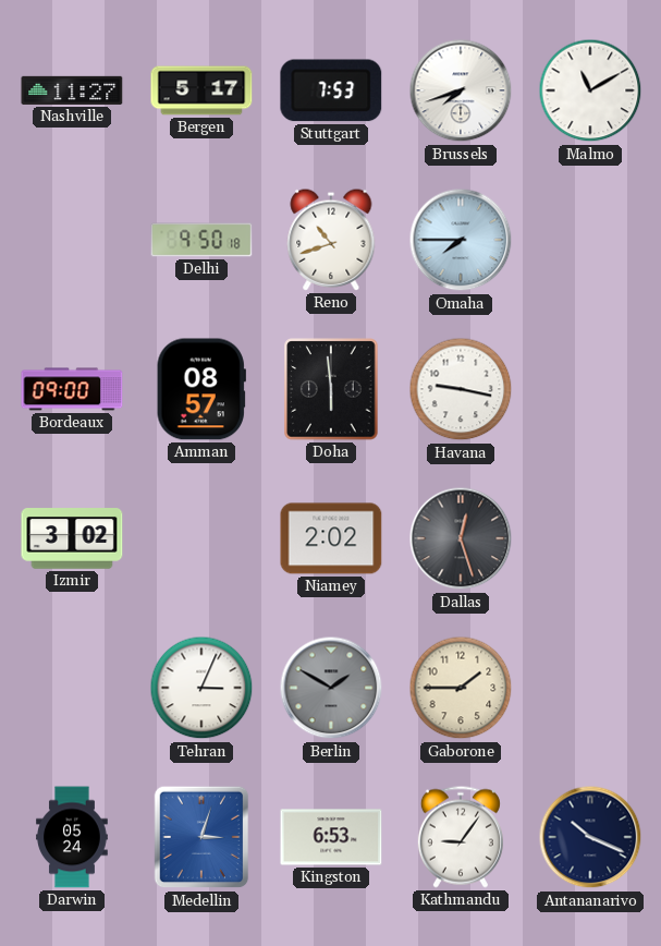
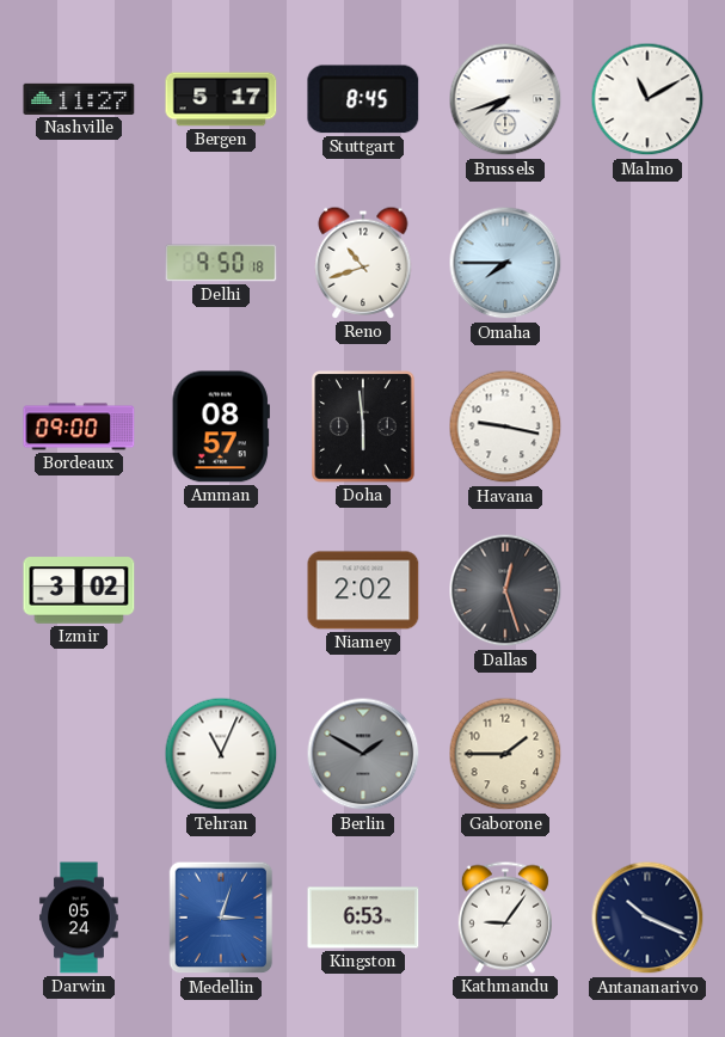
Stuttgart: 7:53 -> 8:45 (363, 99)
Tehran: 3:04 -> 11:04 (221, 754)
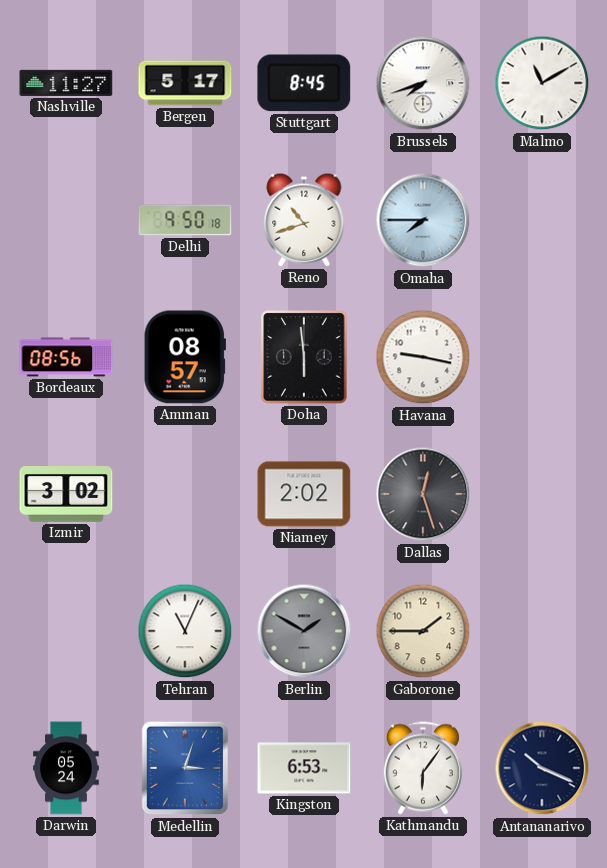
Bordeaux: 09:00 -> 08:56 (66, 357)
Kathmandu: 9:06 -> 6:06 (423, 768)
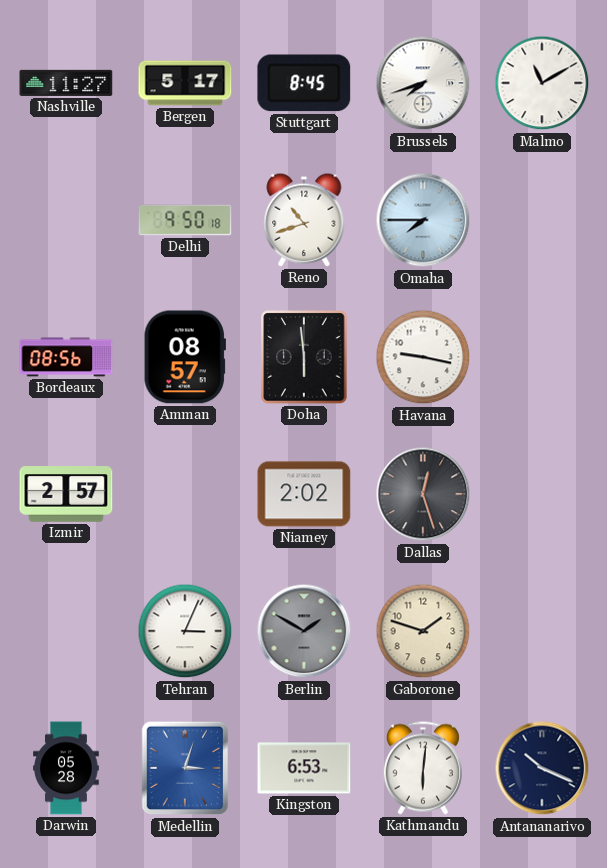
Izmir: 3:02 -> 2:57 (66, 494)
Tehran: 11:04 -> 3:04 (185, 631)
Gaborone: 1:45 -> 1:48 (423, 631)
Darwin: 05:24 -> 05:28 (66, 768)
Kathmandu: 6:06 -> 6:01 (423, 768)
